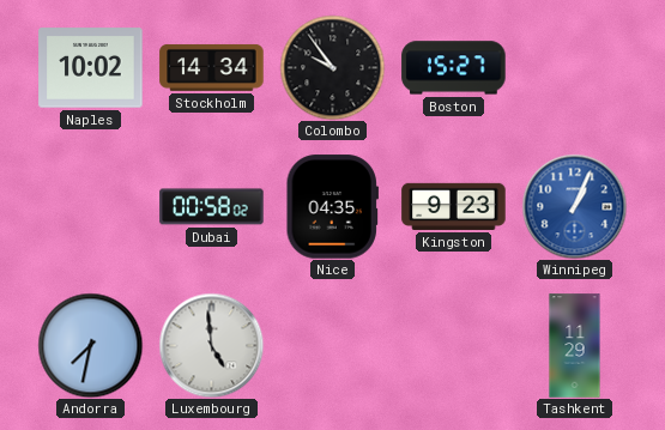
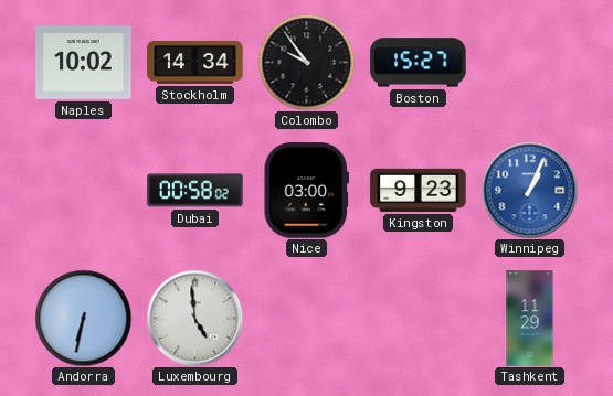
Nice: 04:35 -> 03:00 (306, 191)
Andorra: 7:32 -> 6:32 (83, 318)
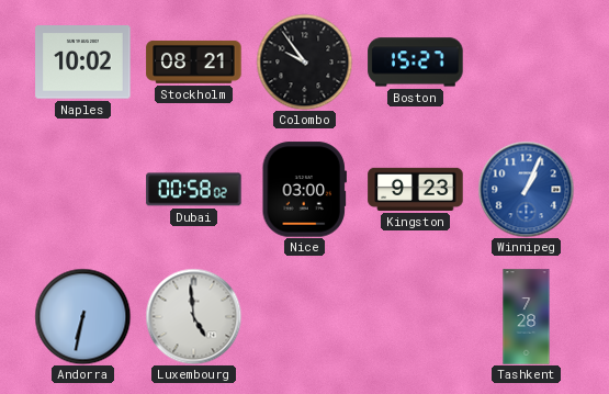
Stockholm: 14:34 -> 08:21 (194, 61)
Tashkent: 11:29 -> 7:28 (527, 317)
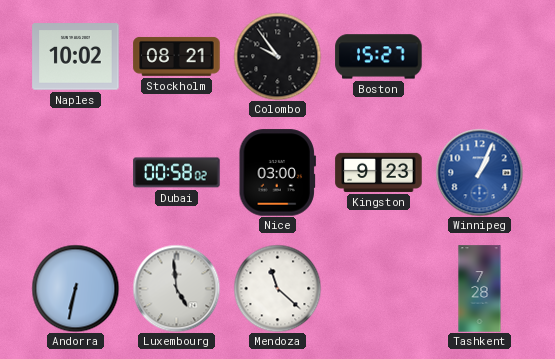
Mendoza: none -> 11:22 (277, 288)
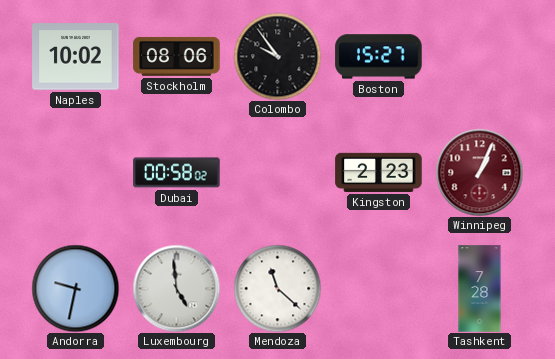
Stockholm: 08:21 -> 08:06 (177, 56)
Nice: 03:00 -> none (277, 173)
Kingston: 9:23 -> 2:23 (379, 172)
Winnipeg dial: blue -> burgundy (479, 172)
Andorra: 6:32 -> 9:32 (75, 288)
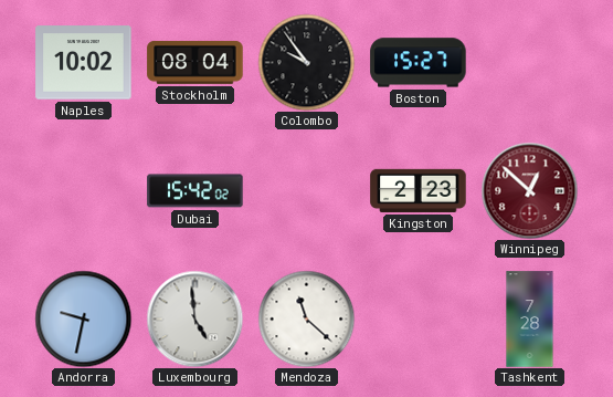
Stockholm: 08:06 -> 08:04 (195, 62)
Dubai: 00:58 -> 15:42 (195, 191)
Winnipeg: 1:04 -> 12:52 (529, 190)
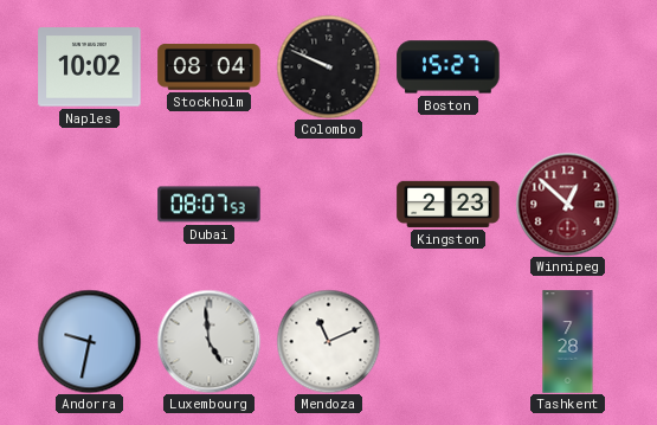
Colombo: 9:54 -> 9:49 (328, 66)
Dubai: 15:42 -> 08:07 (210, 205)
Mendoza: 11:22 -> 11:11 (328, 341)
